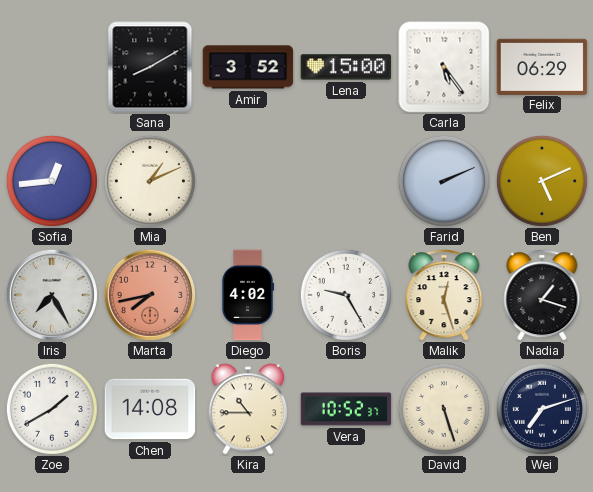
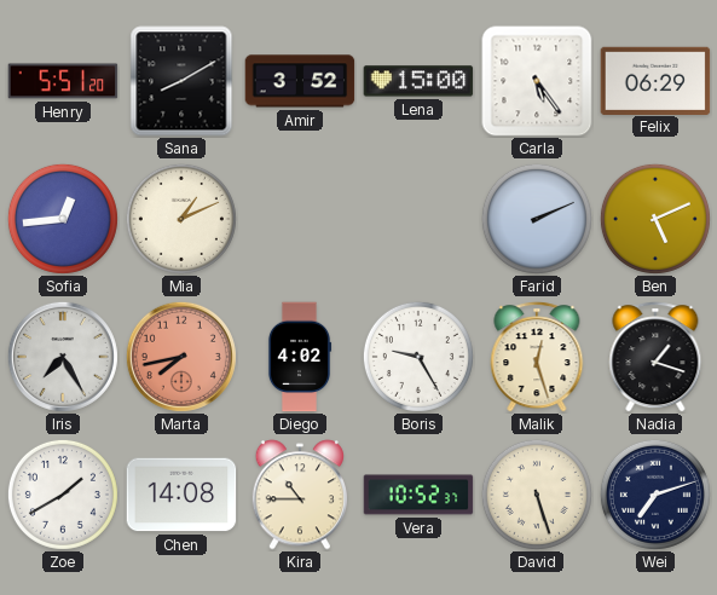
Henry: none -> 5:51 (63, 81)
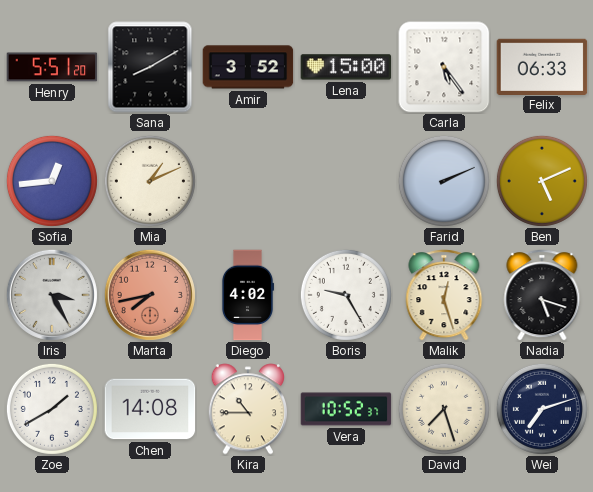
Felix: 06:29 -> 06:33 (542, 66)
Iris: 7:25 -> 3:25 (52, 295)
Nadia: 1:18 -> 5:18 (542, 295)
David: 5:27 -> 7:27 (444, 409)
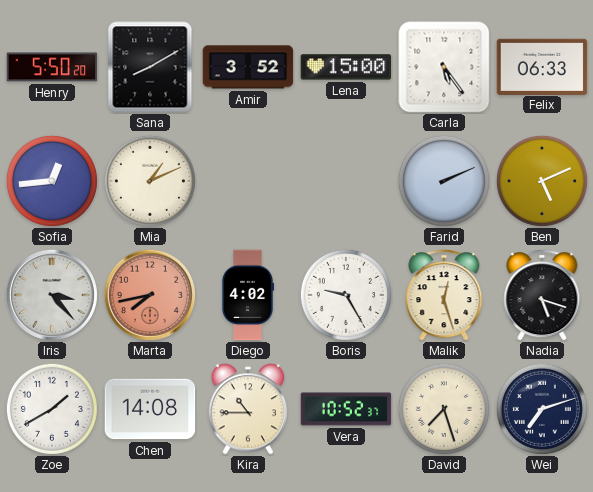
Henry: 5:51 -> 5:50 (52, 67)
Iris: 3:25 -> 3:23 (52, 295)
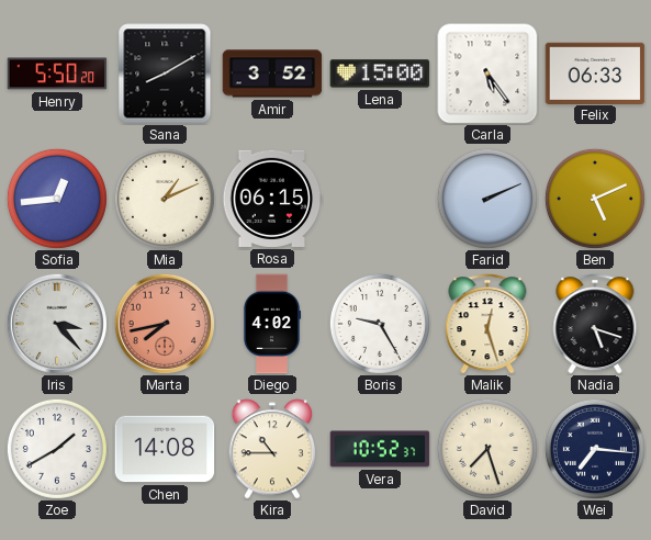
Rosa: none -> 06:15 (272, 199)
Wei: 7:12 -> 7:16 (595, 449)
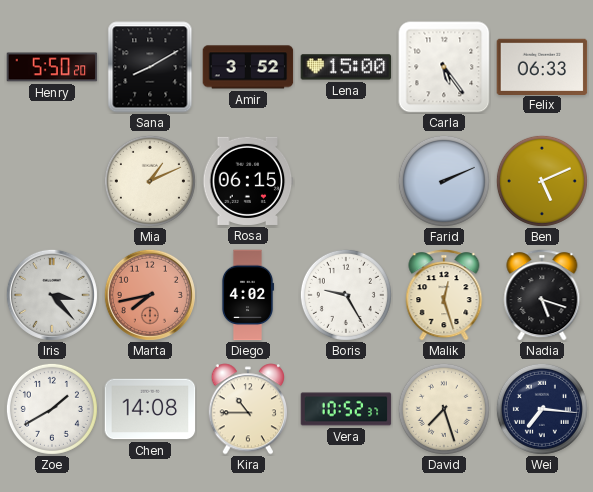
Sofia: 12:44 -> none (57, 199)
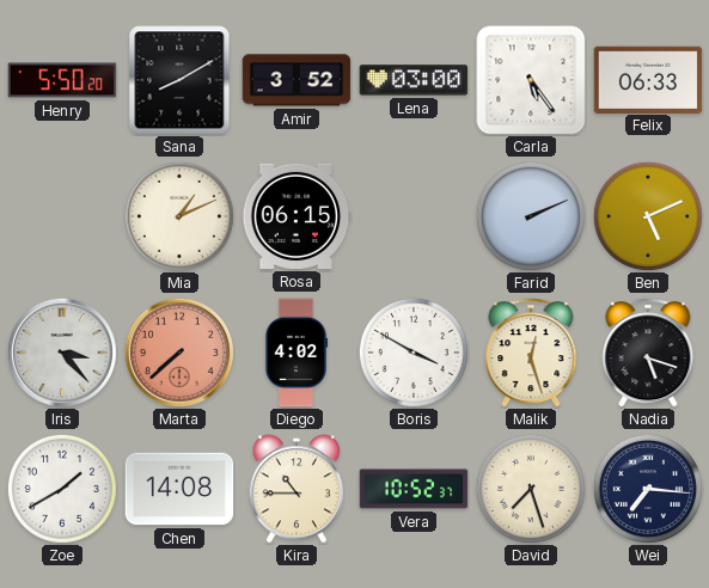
Lena: 15:00 -> 03:00 (414, 80)
Marta: 7:43 -> 7:38 (179, 353)
Boris: 9:25 -> 3:50 (414, 353)
